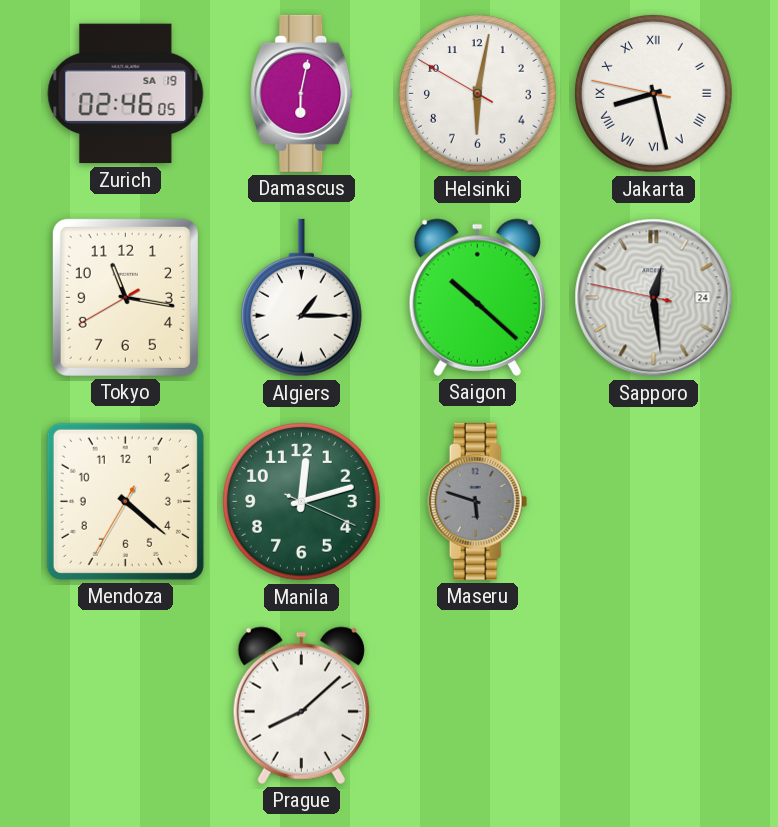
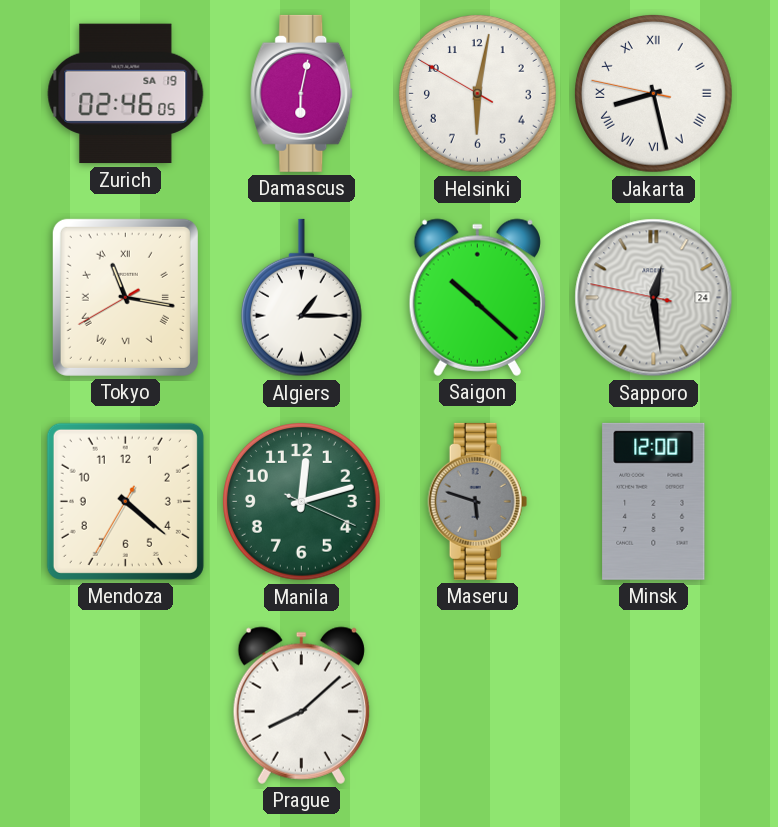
Tokyo numerals: Arabic -> Roman (125, 297)
Minsk: none -> 12:00 (654, 501)
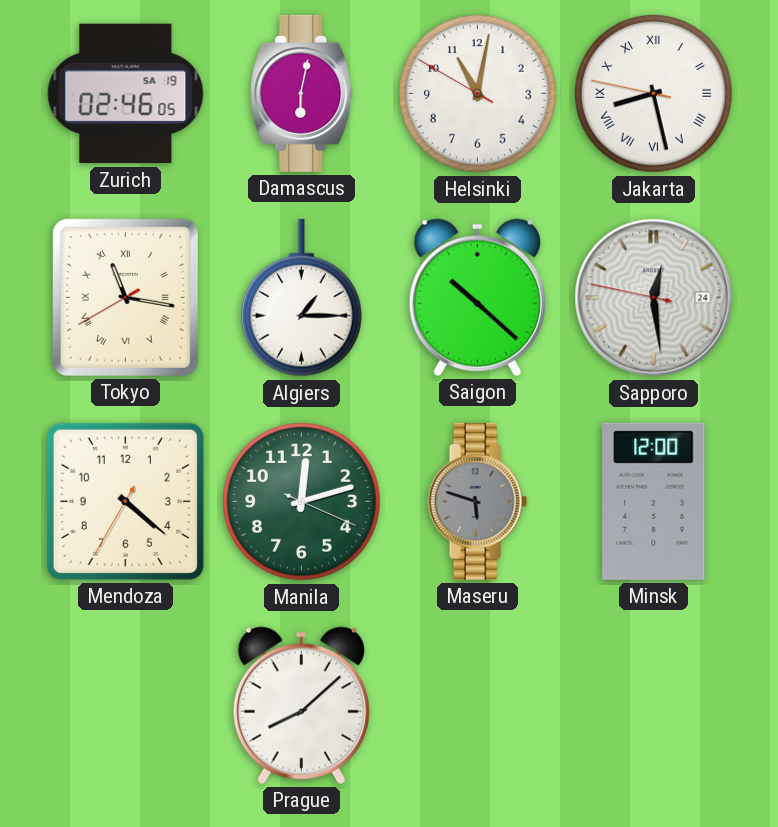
Helsinki: 6:01 -> 11:01 (478, 94)
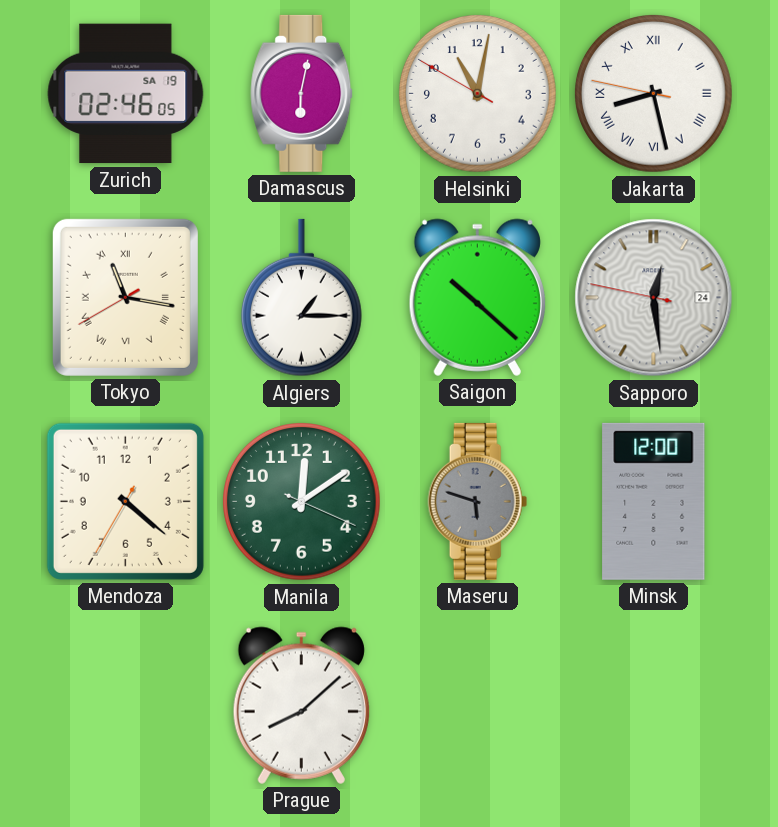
Manila: 12:12 -> 12:09 (302, 502)
